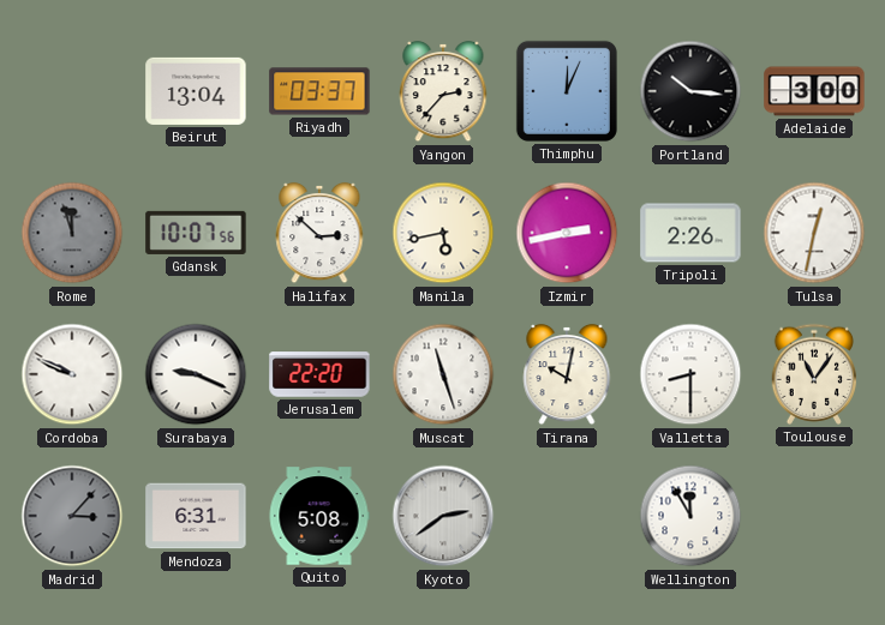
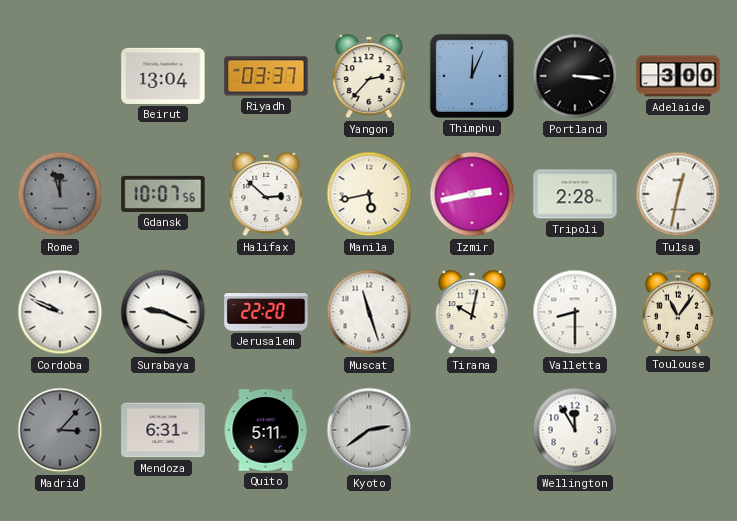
Portland: 10:16 -> 3:16 (575, 76)
Tripoli: 2:26 -> 2:28 (575, 194)
Quito: 5:08 -> 5:11 (266, 430)
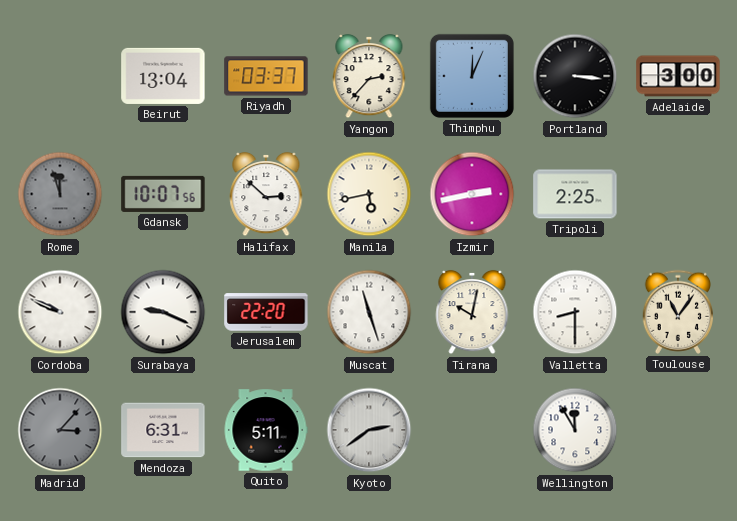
Tripoli: 2:28 -> 2:25 (575, 194)
Tulsa: 12:32 -> none (678, 194)
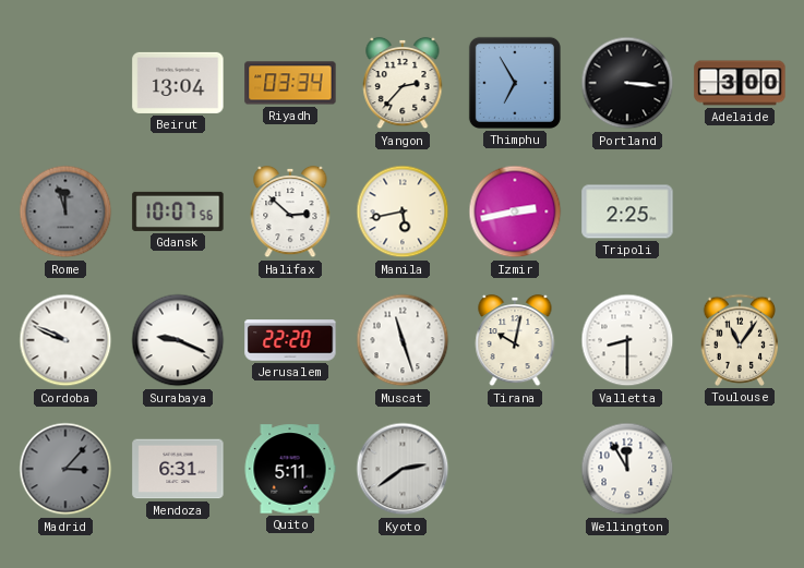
Riyadh: 03:37 -> 03:34 (290, 83)
Thimphu: 12:04 -> 6:55 (515, 83)
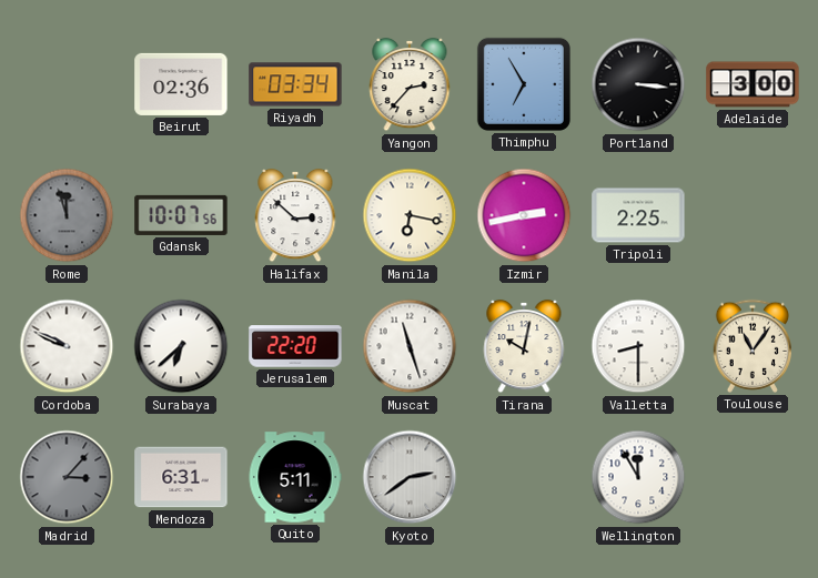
Beirut: 13:04 -> 02:36 (181, 84)
Manila: 5:43 -> 6:17 (410, 215)
Surabaya: 9:19 -> 6:38 (181, 346)
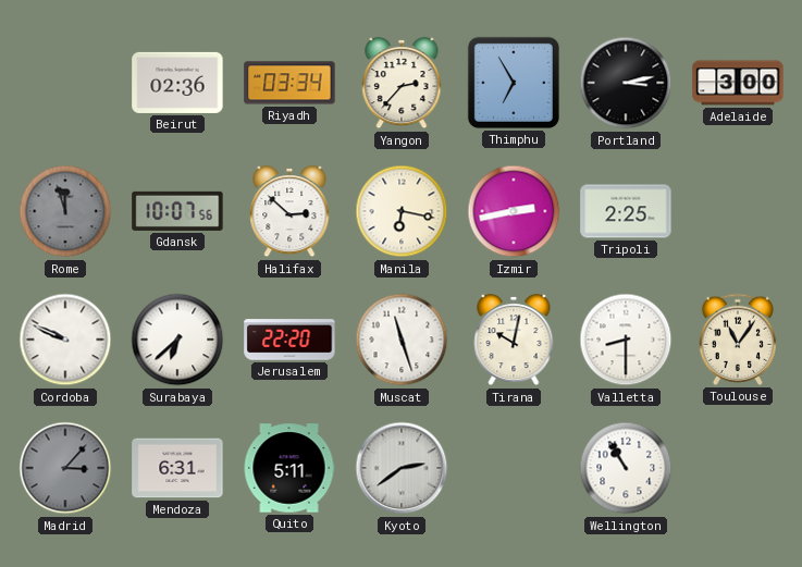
Portland: 3:16 -> 3:13 (626, 83)
Wellington: 11:55 -> 10:55 (626, 468)
